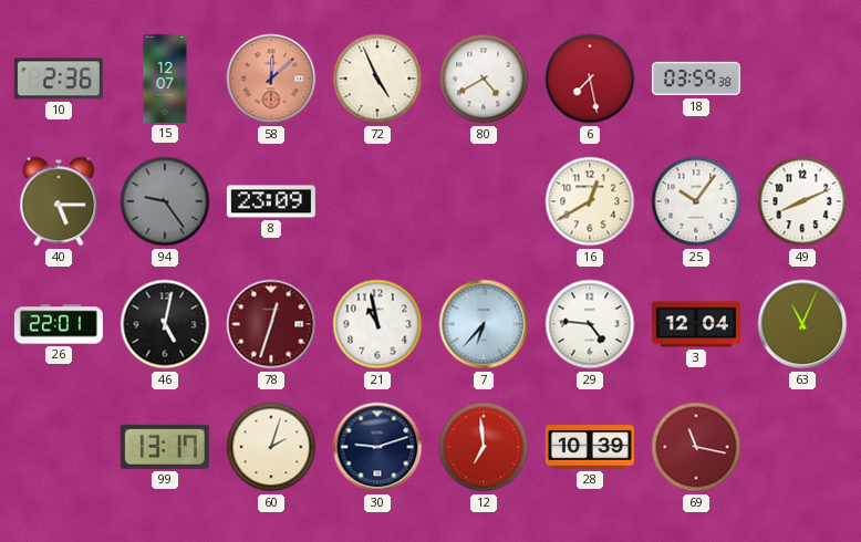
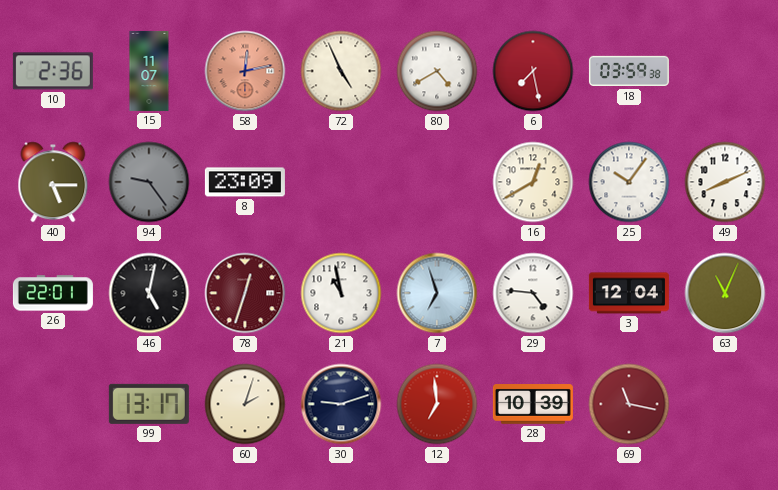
15: 12:07 -> 11:07 (149, 71)
58: 12:08 -> 12:13 (245, 71)
7: 6:37 -> 6:57 (437, 293)
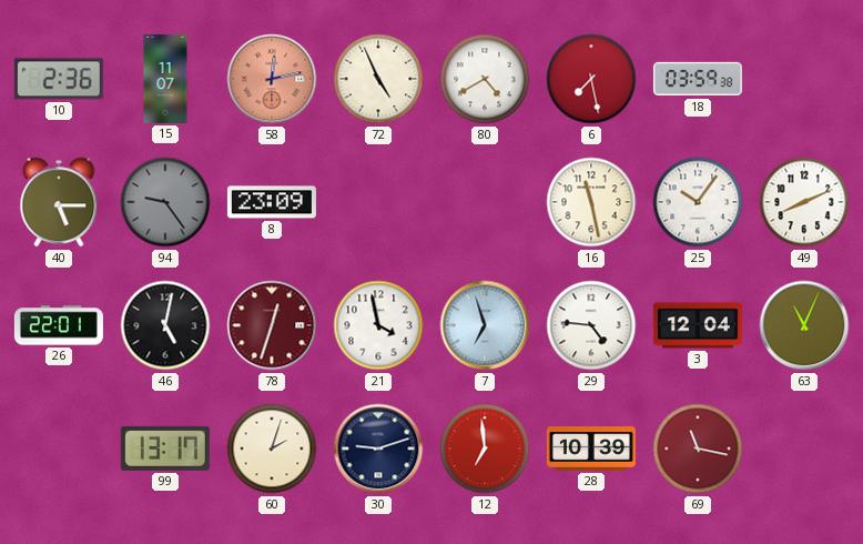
16: 12:40 -> 11:28 (591, 202)
21: 10:58 -> 3:58 (378, 325)
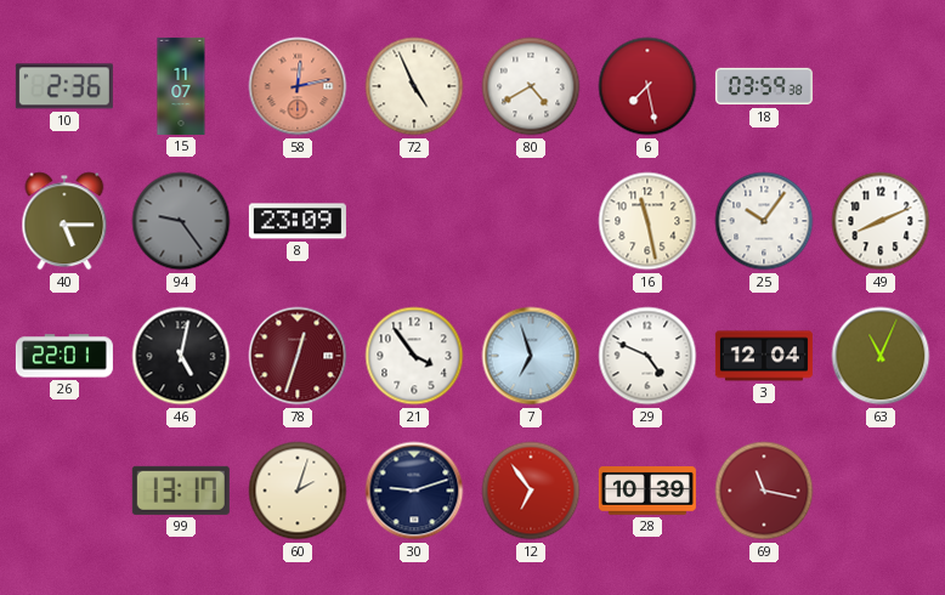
21: 3:58 -> 3:54 (414, 356)
29: 4:46 -> 4:49 (647, 356)
12: 6:59 -> 6:54 (531, 491)
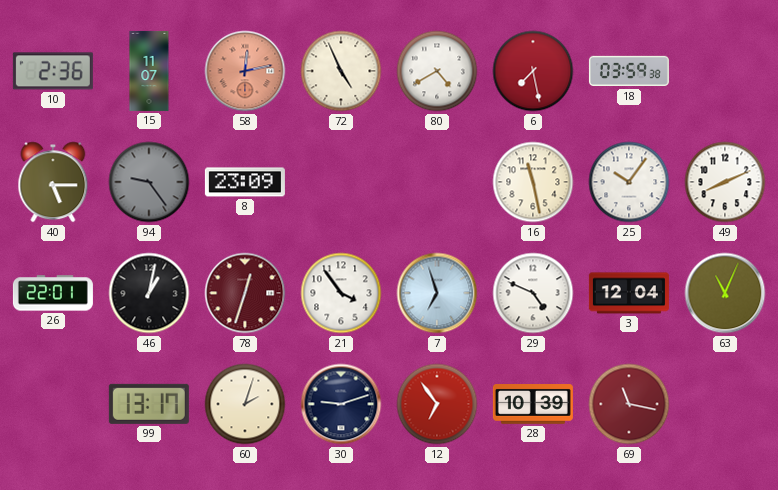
46: 5:02 -> 1:02 (149, 293)
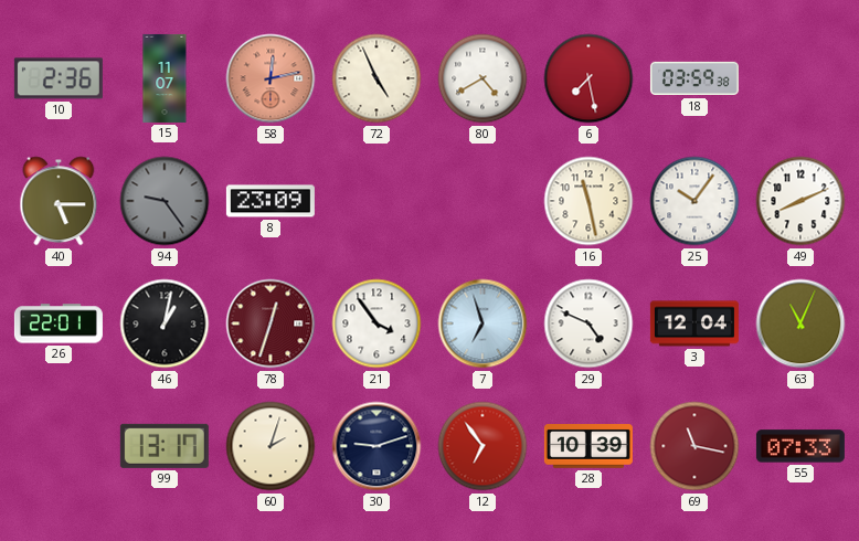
55: none -> 07:33 (800, 446)
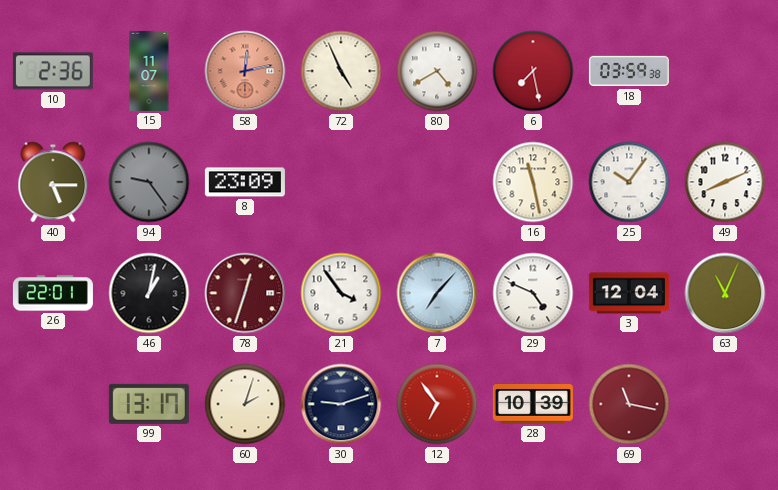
7: 6:57 -> 7:07 (437, 293)
55: 07:33 -> none (800, 446)
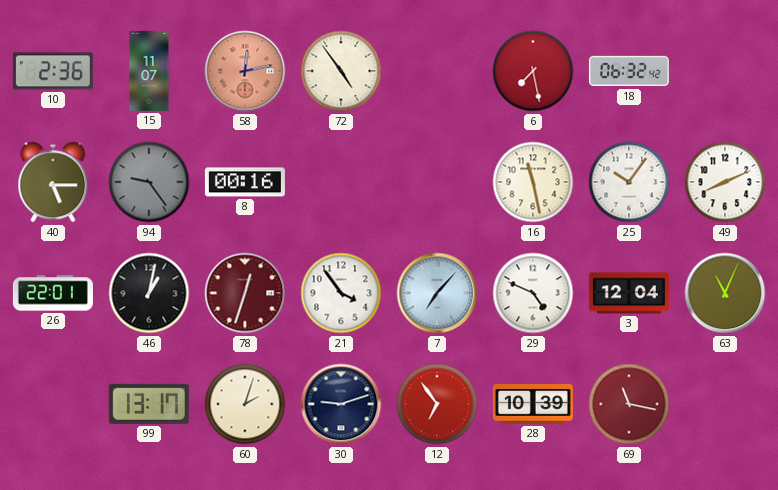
72: 4:56 -> 4:54 (341, 71)
80: 4:40 -> none (437, 71)
18: 03:59 -> 06:32 (629, 71)
8: 23:09 -> 00:16 (245, 182)
